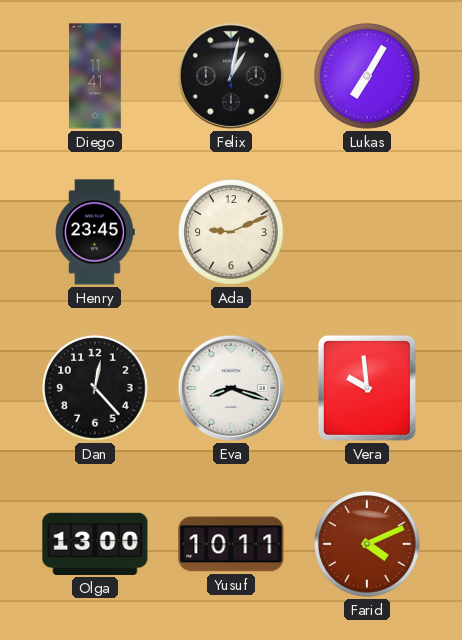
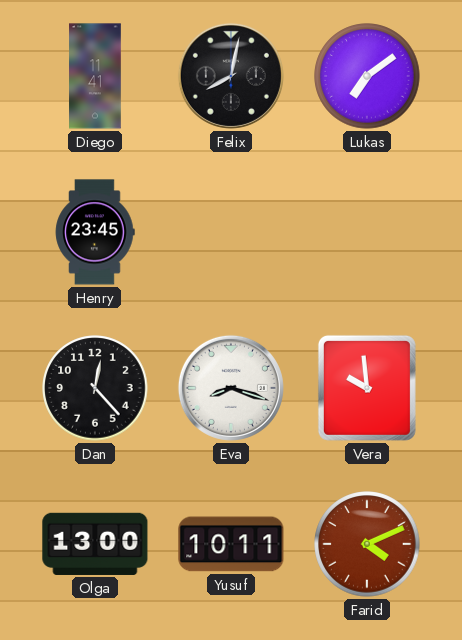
Felix: 1:02 -> 8:02 (231, 76)
Lukas: 7:05 -> 7:09 (367, 76)
Ada: 9:11 -> none (231, 232)
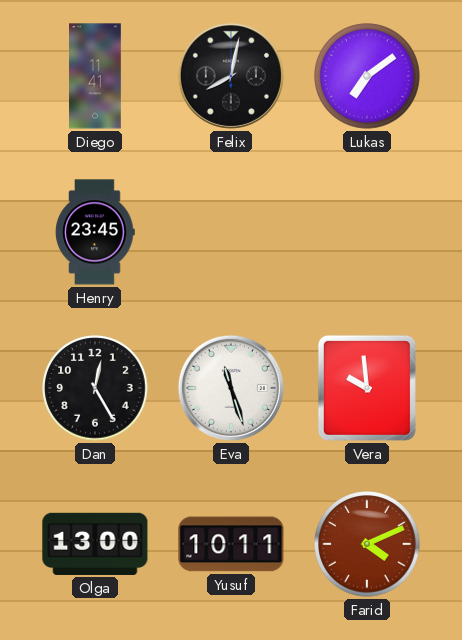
Dan: 12:23 -> 12:25 (95, 388)
Eva: 8:18 -> 11:27 (231, 388)
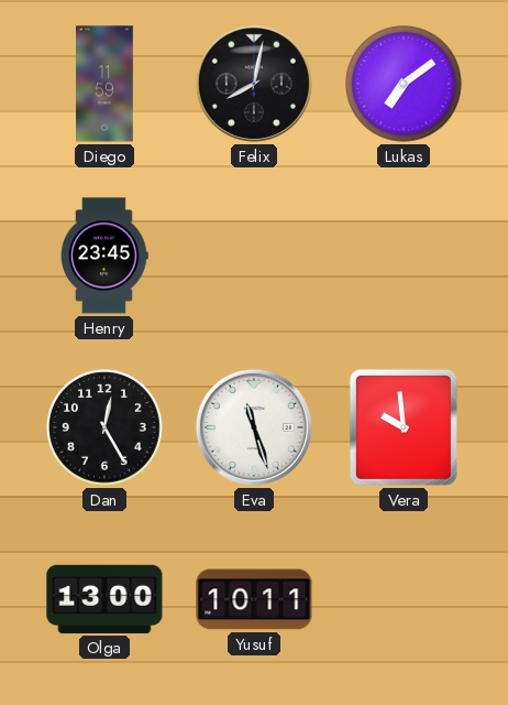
Diego: 11:41 -> 11:59 (104, 84)
Farid: 4:11 -> none (367, 544)
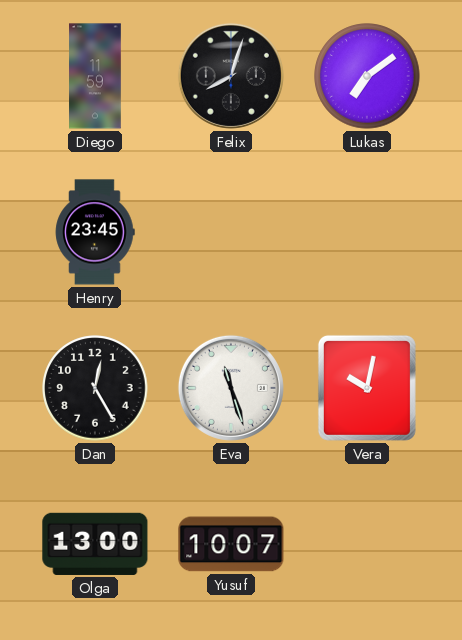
Felix: 8:02 -> 8:03 (231, 76)
Vera: 9:59 -> 10:02 (367, 388)
Yusuf: 10:11 -> 10:07 (231, 544)
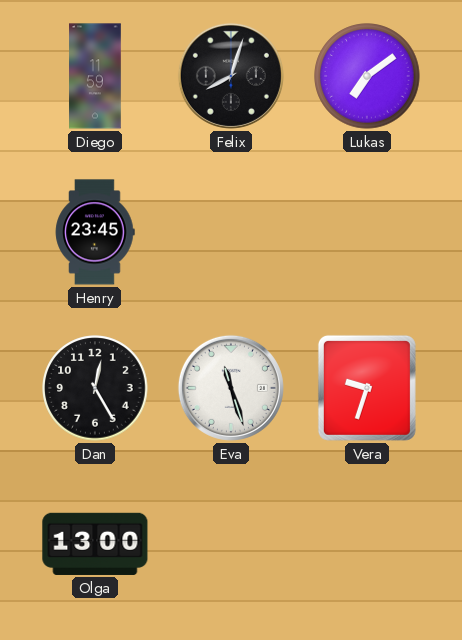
Vera: 10:02 -> 9:33 (367, 388)
Yusuf: 10:07 -> none (231, 544)
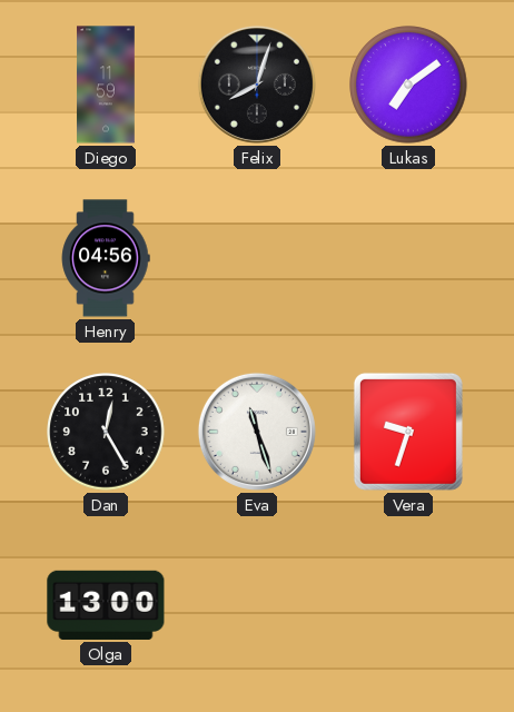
Henry: 23:45 -> 04:56 (106, 258)
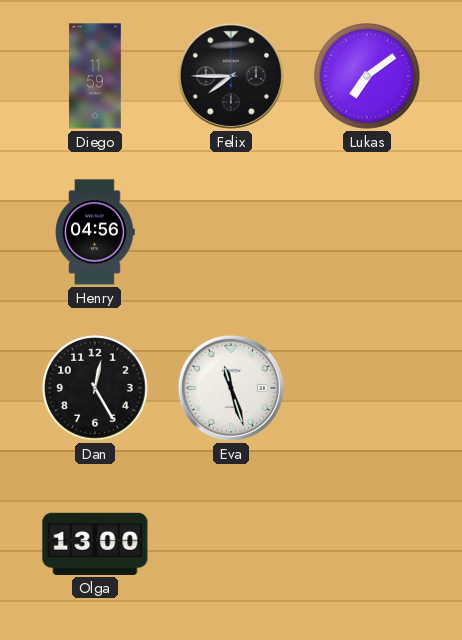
Felix: 8:03 -> 7:45 (231, 76)
Vera: 9:33 -> none (408, 432)
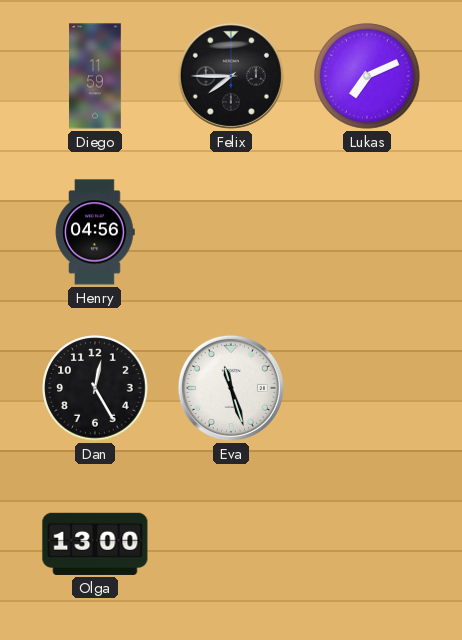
Lukas: 7:09 -> 7:11 (367, 76)
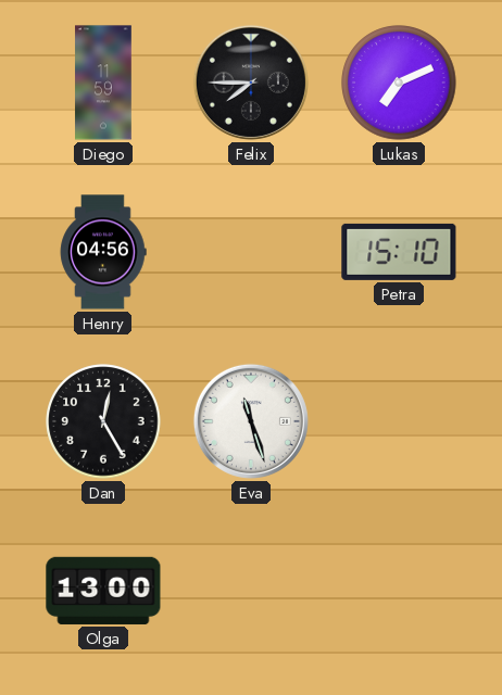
Petra: none -> 15:10 (399, 252)
